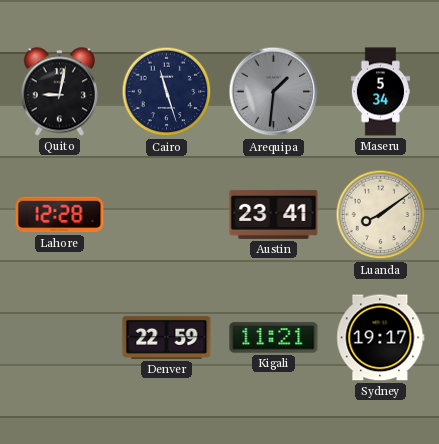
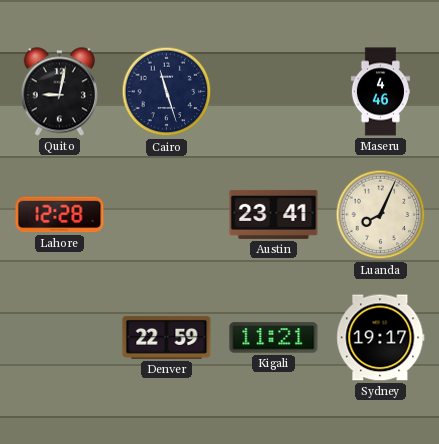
Arequipa: 1:31 -> none (274, 92)
Maseru: 5:34 -> 4:46 (381, 92)
Luanda: 8:09 -> 8:04 (381, 215)
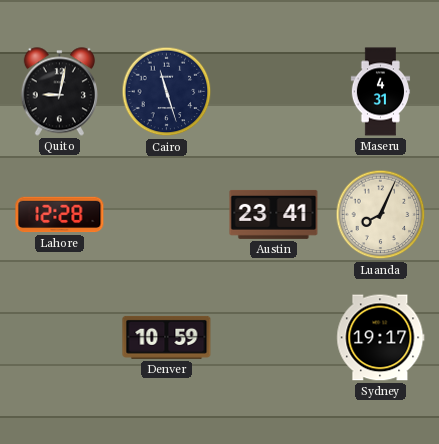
Maseru: 4:46 -> 4:31 (381, 92)
Denver: 22:59 -> 10:59 (167, 337)
Kigali: 11:21 -> none (274, 338)
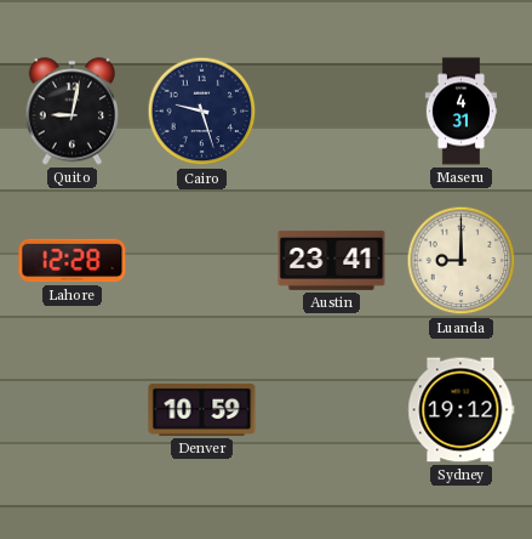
Cairo: 11:27 -> 9:27 (202, 112)
Luanda: 8:04 -> 9:00 (462, 261)
Sydney: 19:17 -> 19:12 (462, 410)
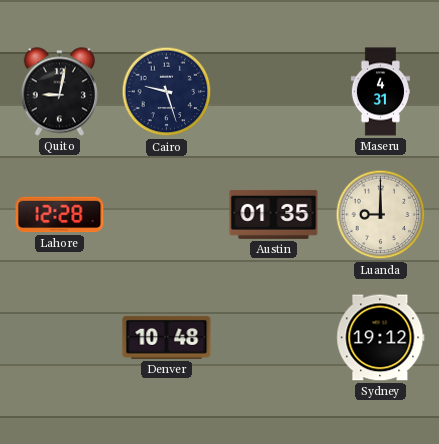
Austin: 23:41 -> 01:35 (274, 214)
Denver: 10:59 -> 10:48 (167, 337)
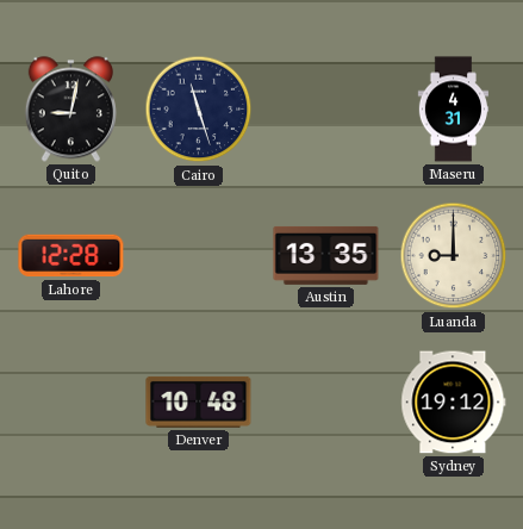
Cairo: 9:27 -> 11:27 (199, 110)
Austin: 01:35 -> 13:35 (326, 255)
